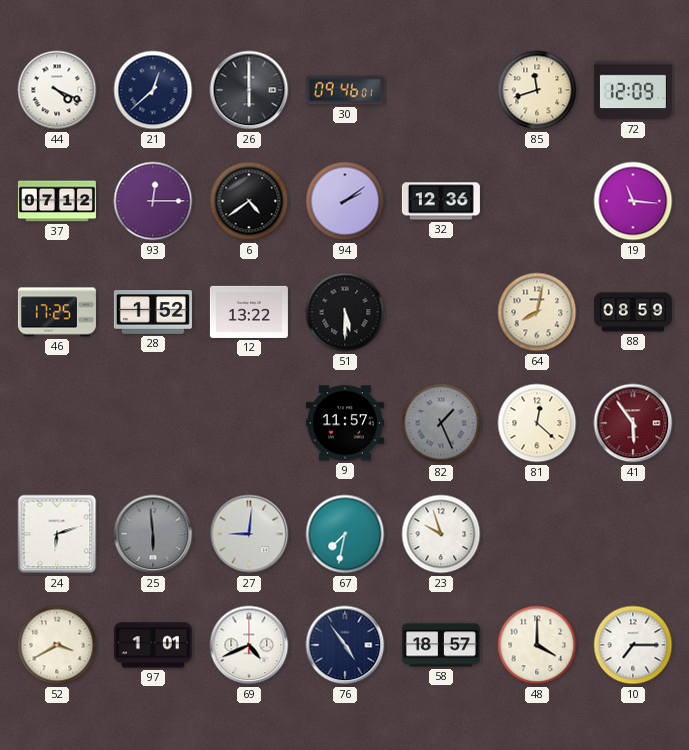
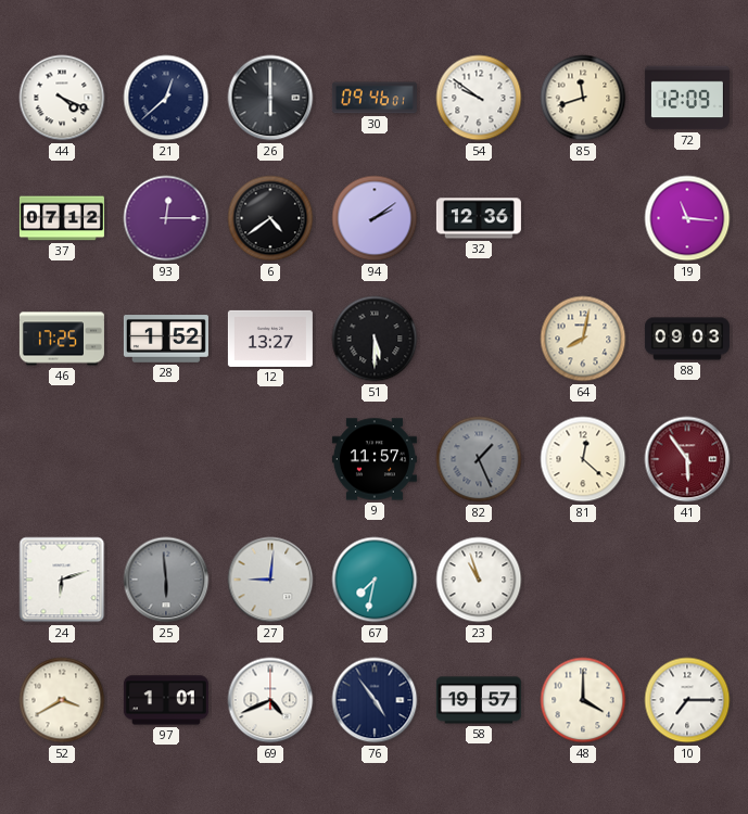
54: none -> 9:51 (479, 98)
12: 13:22 -> 13:27 (270, 339)
88: 08:59 -> 09:03 (687, 339)
23: 9:57 -> 10:57 (479, 580)
58: 18:57 -> 19:57 (479, 700)
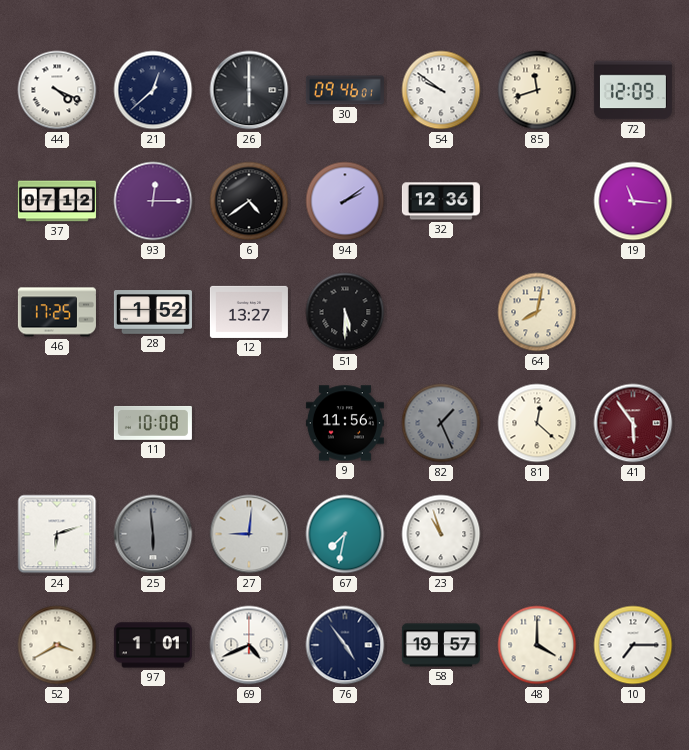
88: 09:03 -> none (687, 339)
11: none -> 10:08 (153, 423)
9: 11:57 -> 11:56 (345, 423)
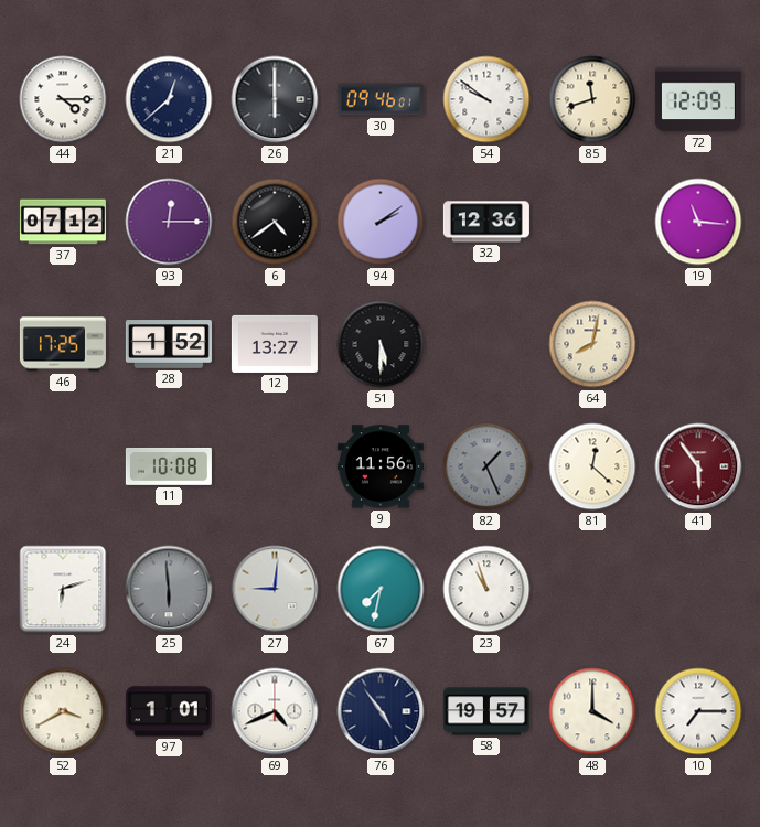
44: 4:19 -> 4:15 (63, 99)
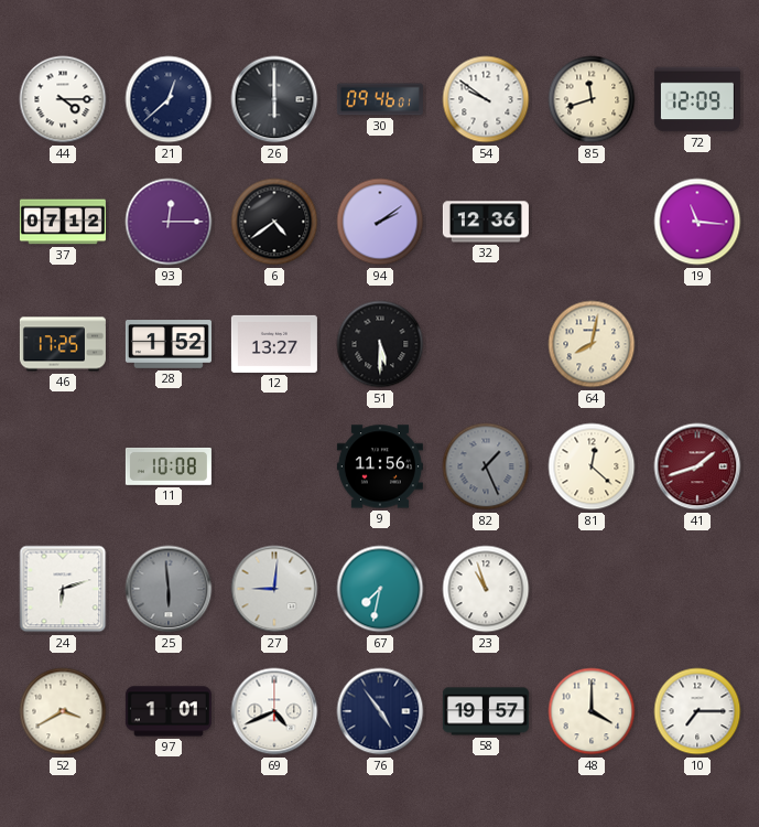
41: 5:54 -> 1:42 (697, 466)
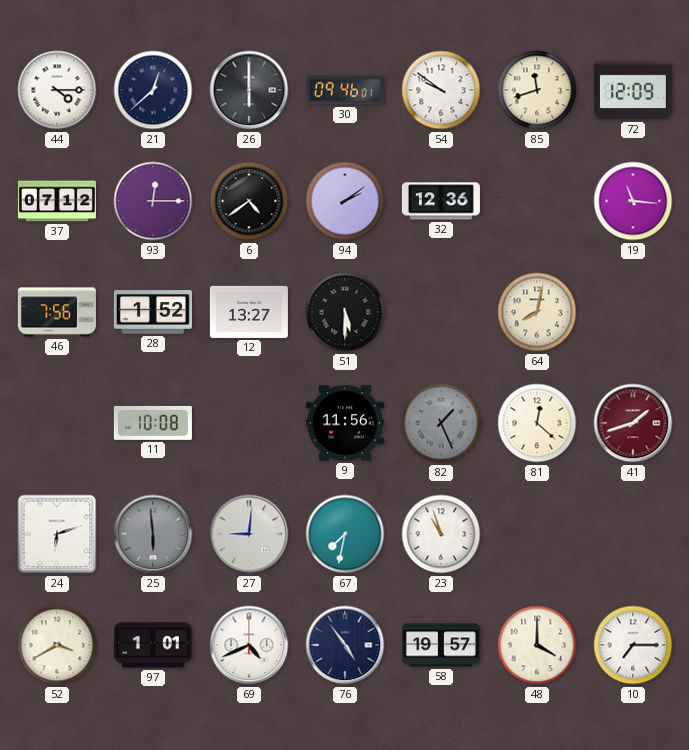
46: 17:25 -> 7:56 (57, 312)
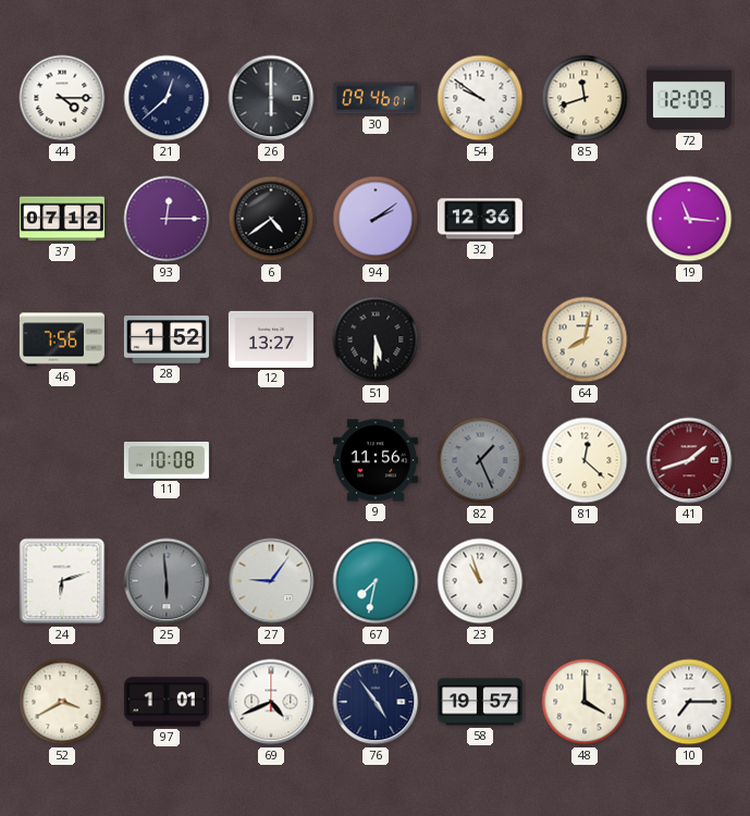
27: 9:01 -> 9:06 (271, 581)
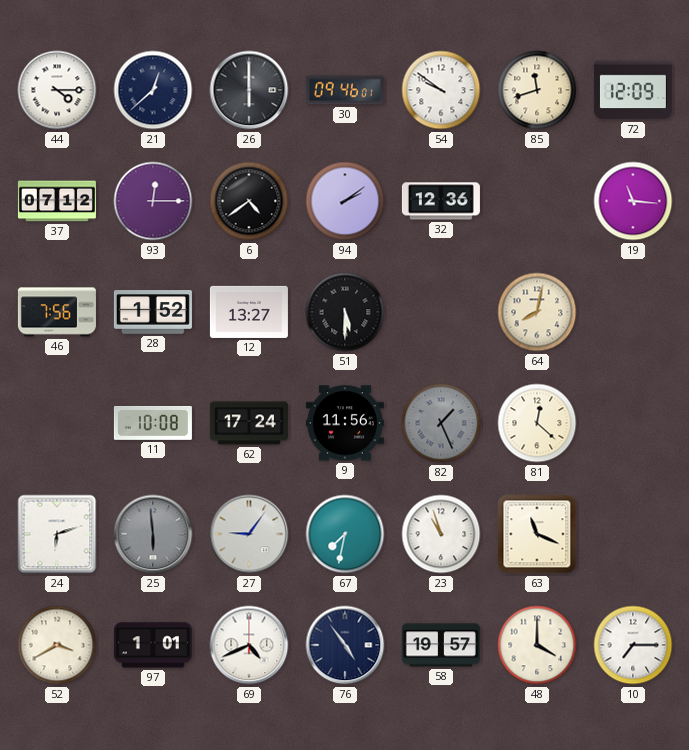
62: none -> 17:24 (249, 423)
41: 1:42 -> none (689, 460)
63: none -> 11:19 (537, 534)
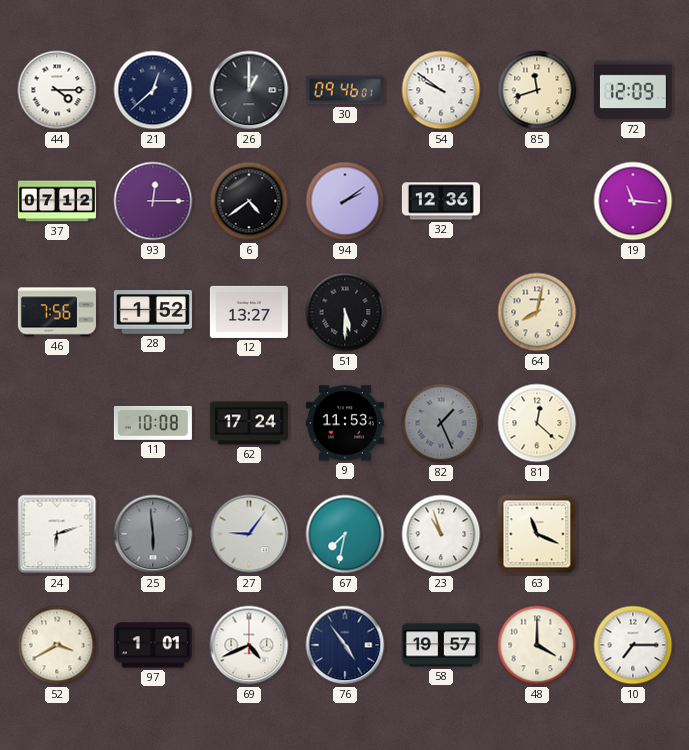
26: 6:00 -> 1:00 (249, 90)
9: 11:56 -> 11:53 (345, 423)
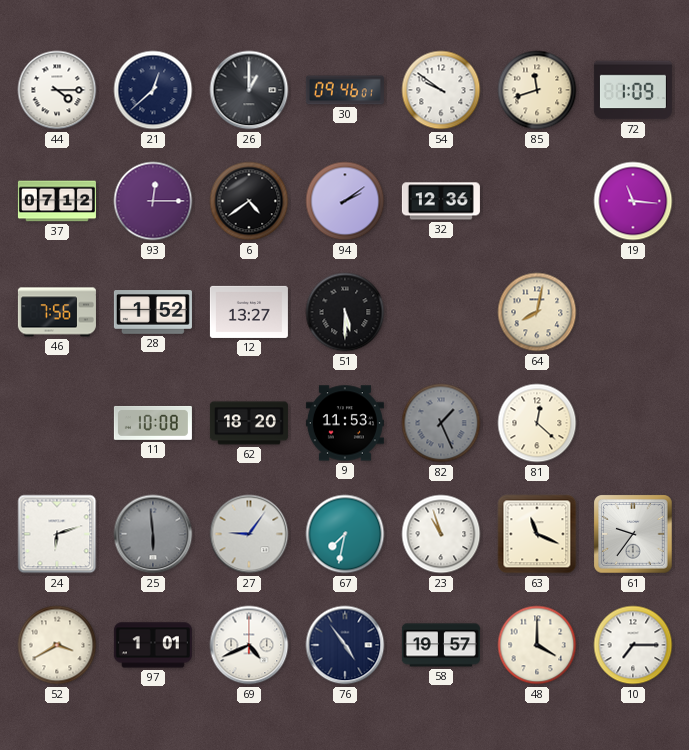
72: 12:09 -> 1:09 (633, 90)
62: 17:24 -> 18:20 (249, 423)
61: none -> 9:36 (633, 534)
